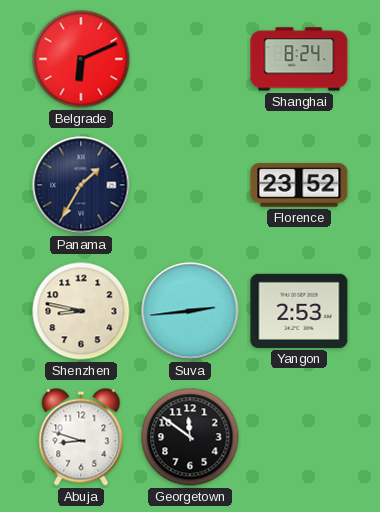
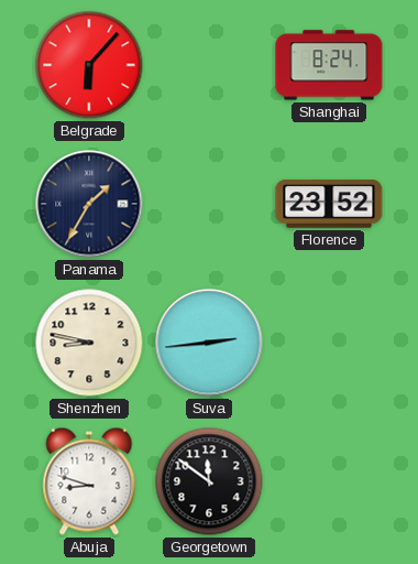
Belgrade: 6:11 -> 6:07 (89, 65)
Yangon: 2:53 -> none (299, 311)
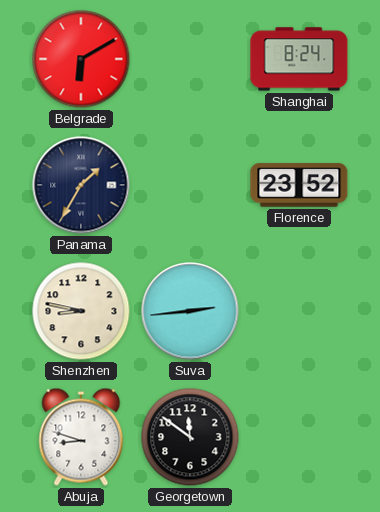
Belgrade: 6:07 -> 6:10 (81, 59)
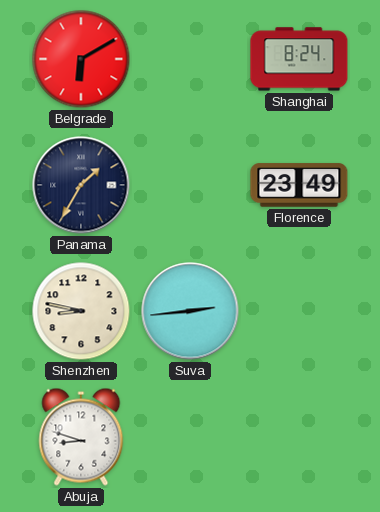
Florence: 23:52 -> 23:49 (299, 185)
Georgetown: 11:51 -> none (190, 437)
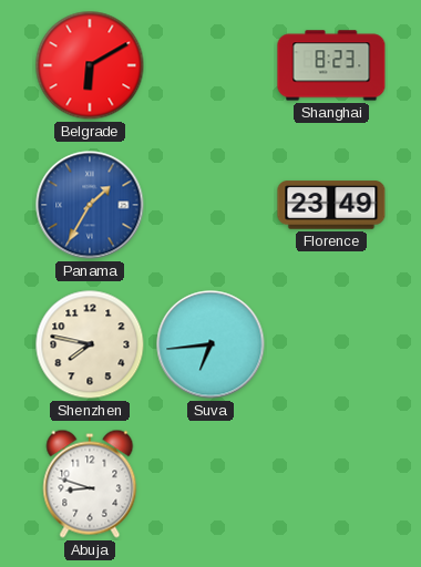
Shanghai: 8:24 -> 8:23 (331, 65)
Panama dial: navy -> blue (90, 205)
Shenzhen: 8:47 -> 7:47 (90, 344)
Suva: 2:44 -> 6:44 (210, 344)
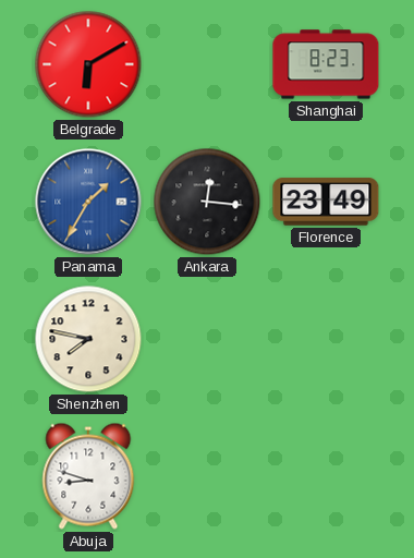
Ankara: none -> 12:16 (207, 202)
Suva: 6:44 -> none (210, 344)
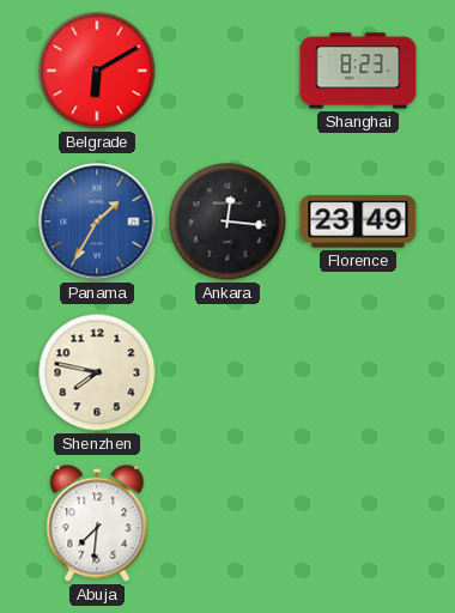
Abuja: 8:48 -> 7:31 (97, 523)
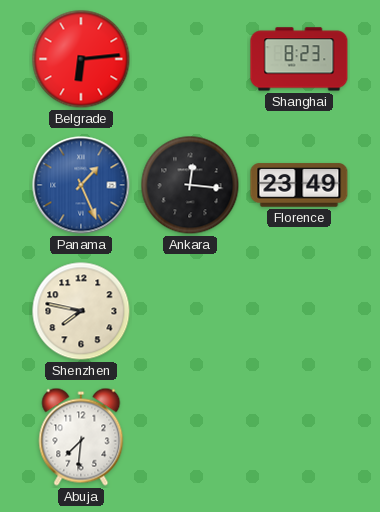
Belgrade: 6:10 -> 6:14 (81, 59)
Panama: 1:35 -> 1:26 (81, 185)
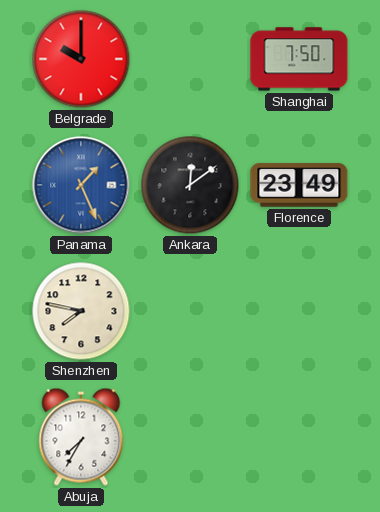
Belgrade: 6:14 -> 10:00 (81, 59)
Shanghai: 8:23 -> 7:50 (299, 59)
Ankara: 12:16 -> 12:09 (190, 185)
Abuja: 7:31 -> 7:35 (81, 437)
